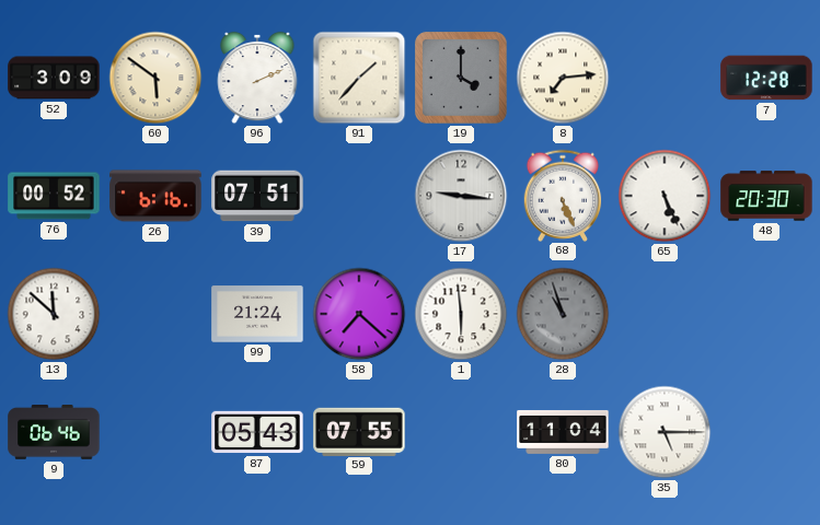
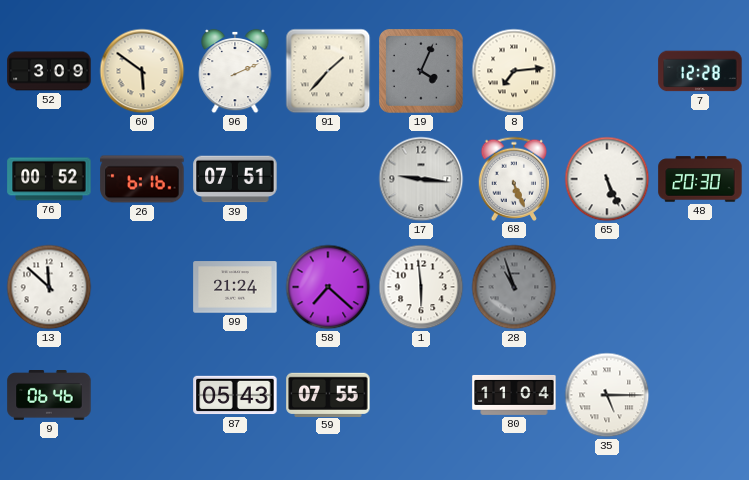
19: 4:00 -> 4:04 (422, 72)
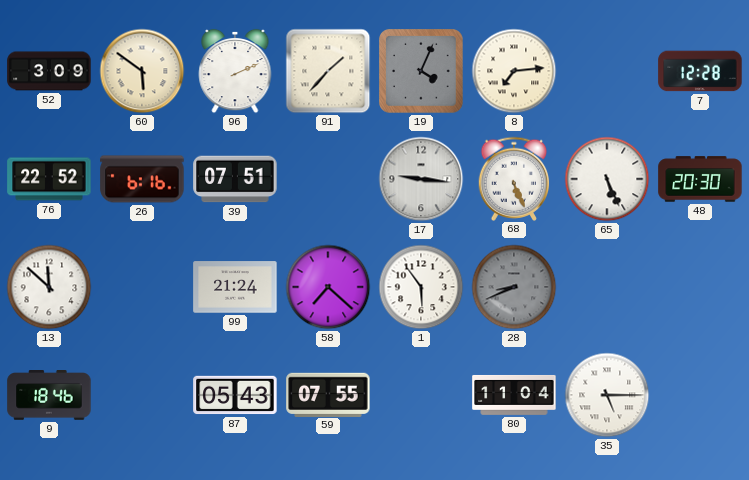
76: 00:52 -> 22:52 (49, 179)
1: 5:59 -> 5:54 (421, 287)
28: 10:57 -> 8:41 (514, 287)
9: 06:46 -> 18:46 (49, 395)
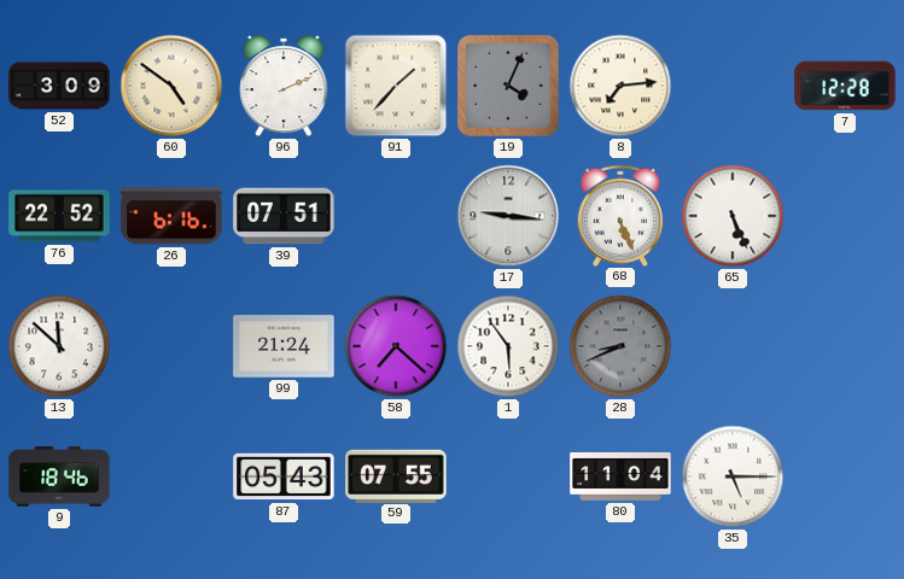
60: 5:51 -> 4:51 (171, 86)
48: 20:30 -> none (700, 179)
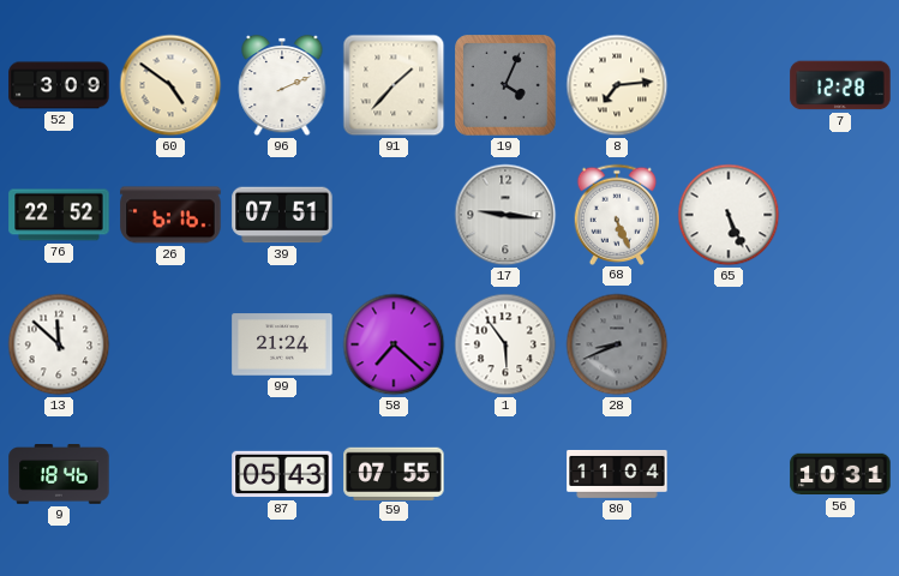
35: 5:15 -> none (733, 476)
56: none -> 10:31 (840, 474)
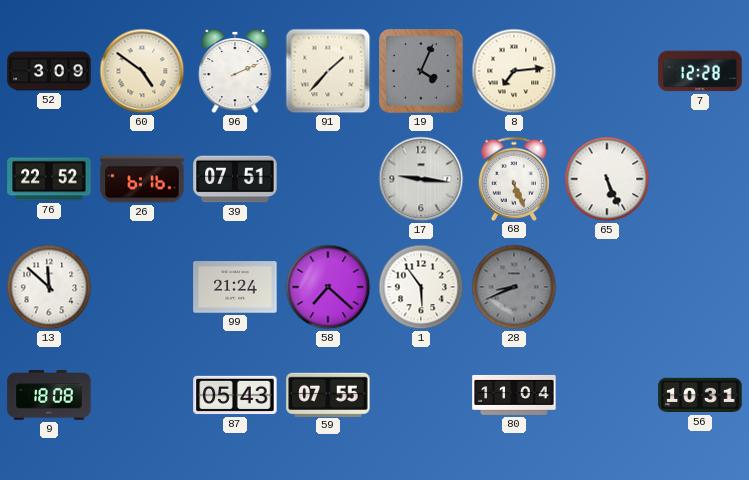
9: 18:46 -> 18:08 (49, 395)
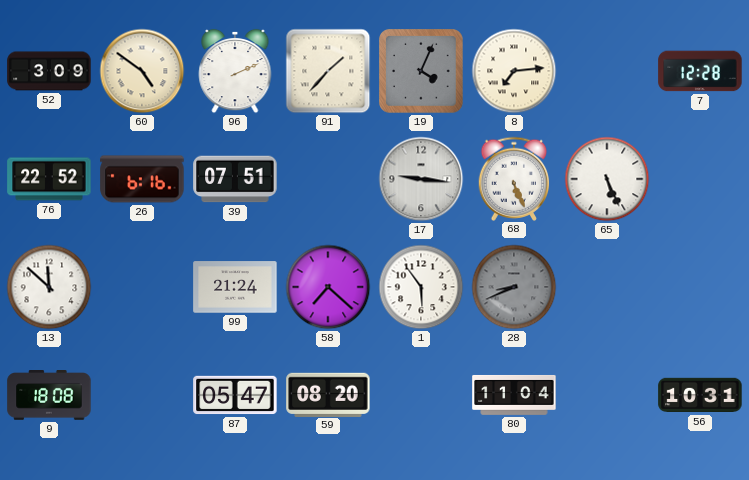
87: 05:43 -> 05:47 (235, 395)
59: 07:55 -> 08:20 (328, 394)
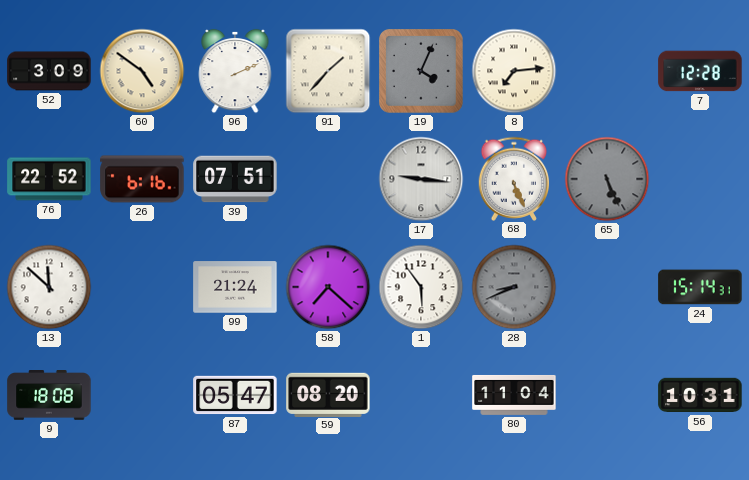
65 dial: white -> grey (607, 179)
24: none -> 15:14 (700, 287)
